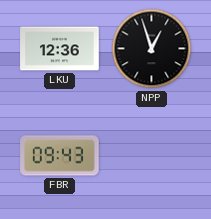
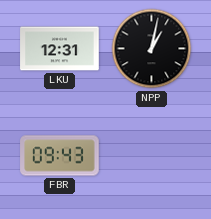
LKU: 12:36 -> 12:31 (60, 49)
NPP: 12:57 -> 1:02 (152, 49)
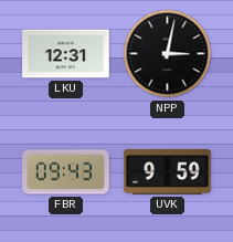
NPP: 1:02 -> 3:02 (168, 54)
UVK: none -> 9:59 (168, 172)
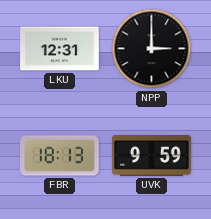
NPP: 3:02 -> 3:00 (152, 49)
FBR: 09:43 -> 18:13 (60, 156)
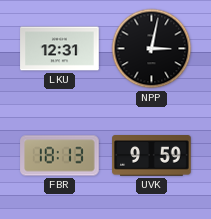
NPP: 3:00 -> 3:02 (152, 49)
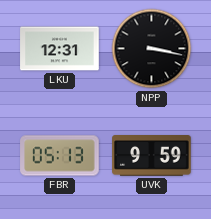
NPP: 3:02 -> 3:17 (152, 49)
FBR: 18:13 -> 05:13 (60, 156)
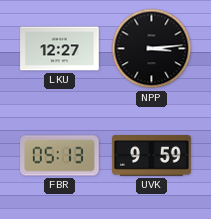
LKU: 12:31 -> 12:27 (60, 49)
NPP: 3:17 -> 3:14 (152, 49)
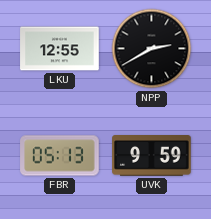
LKU: 12:27 -> 12:55 (60, 49)
NPP: 3:14 -> 2:40 (152, 49)
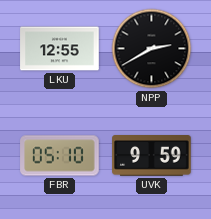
FBR: 05:13 -> 05:10 (60, 156)
